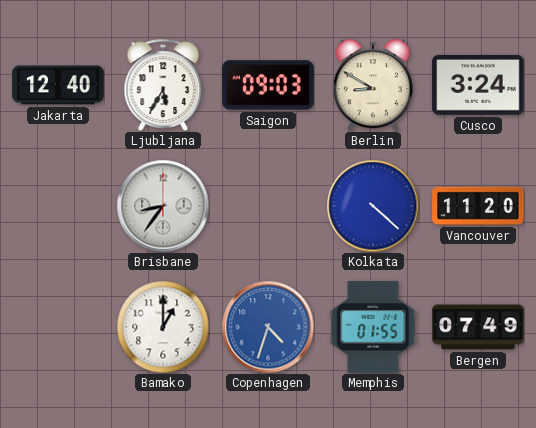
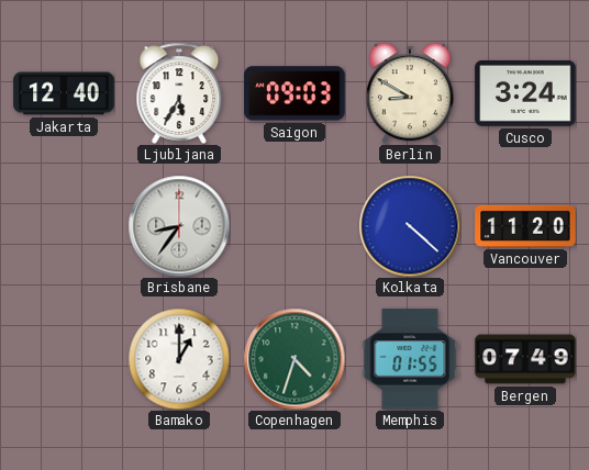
Copenhagen dial: blue -> green (294, 359)
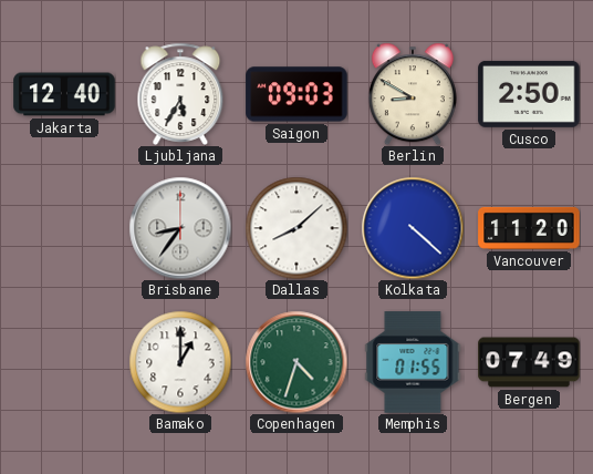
Cusco: 3:24 -> 2:50 (529, 94)
Dallas: none -> 8:08 (296, 228)
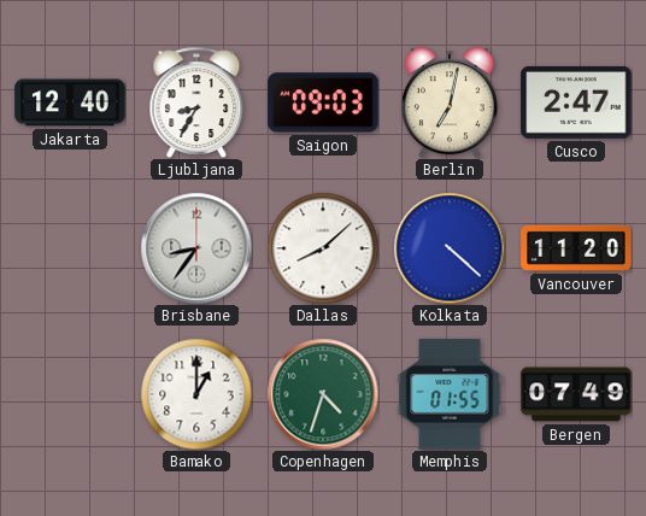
Ljubljana: 5:35 -> 8:35 (196, 102)
Berlin: 8:50 -> 7:02 (450, 102)
Cusco: 2:50 -> 2:47 (576, 102)
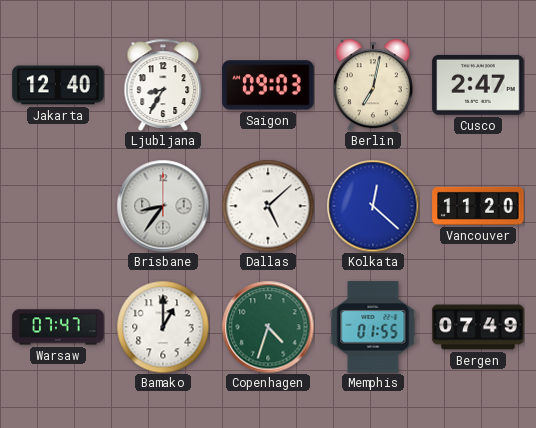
Dallas: 8:08 -> 5:08 (268, 206)
Kolkata: 4:22 -> 12:22 (373, 206)
Warsaw: none -> 07:47 (58, 327)
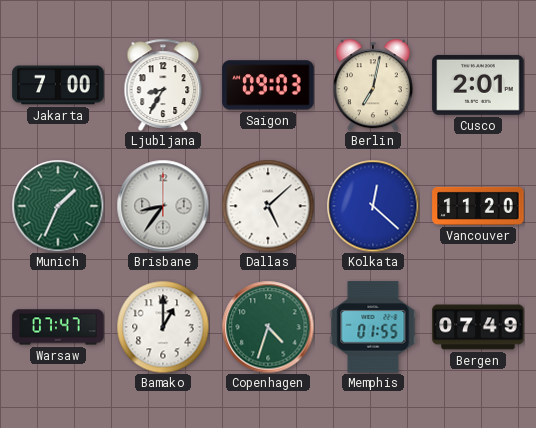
Jakarta: 12:40 -> 7:00 (58, 85)
Cusco: 2:47 -> 2:01 (478, 85)
Munich: none -> 1:34 (58, 206)
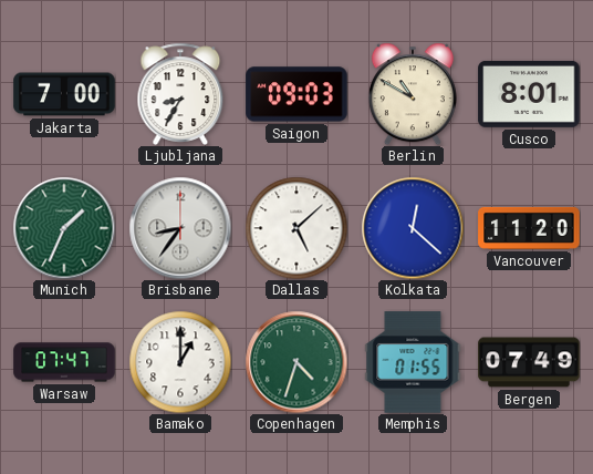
Berlin: 7:02 -> 10:50 (413, 94)
Cusco: 2:01 -> 8:01 (529, 94)
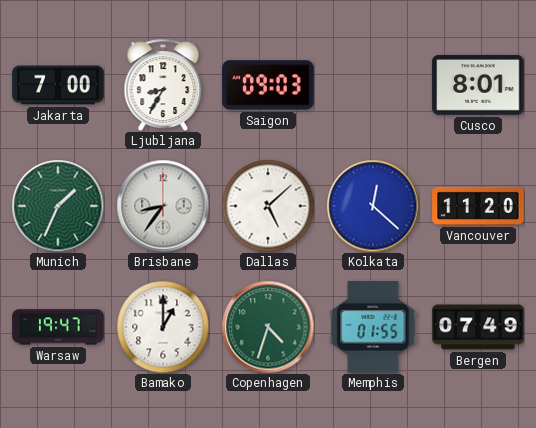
Berlin: 10:50 -> none (413, 94)
Warsaw: 07:47 -> 19:47 (58, 327)
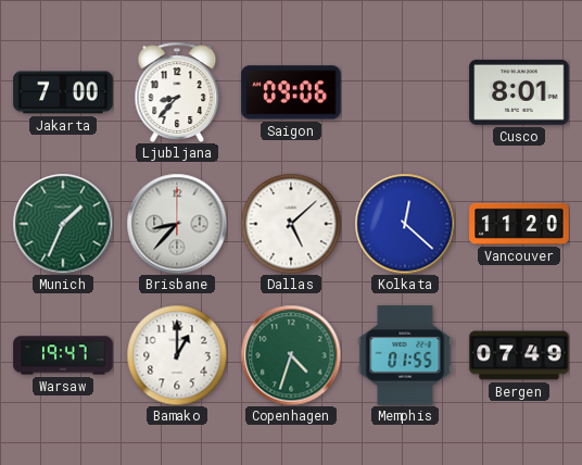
Ljubljana: 8:35 -> 8:37 (177, 92)
Saigon: 09:03 -> 09:06 (291, 92)
Brisbane: 8:36 -> 8:37 (177, 224)
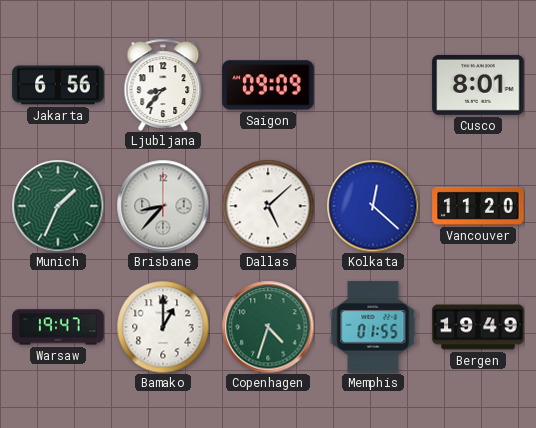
Jakarta: 7:00 -> 6:56 (58, 85)
Saigon: 09:06 -> 09:09 (268, 85)
Bergen: 07:49 -> 19:49 (478, 327)
